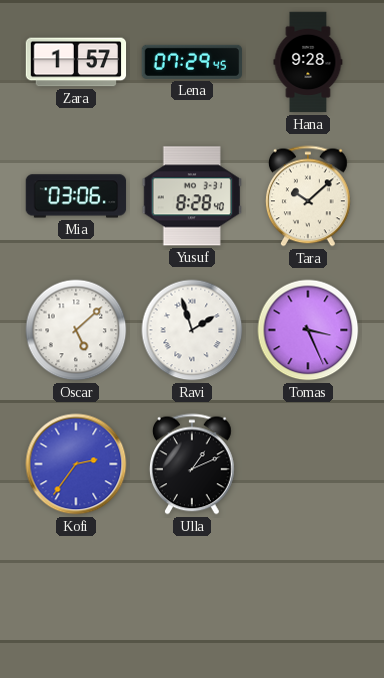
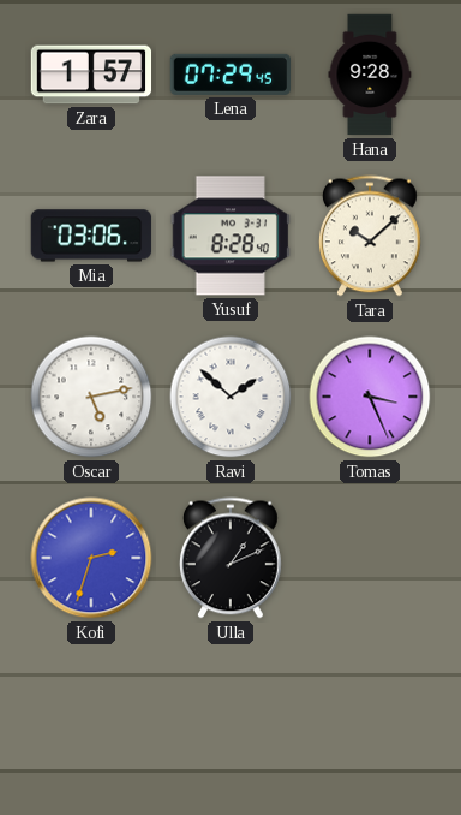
Oscar: 5:08 -> 5:13 (91, 397)
Ravi: 1:57 -> 1:52 (230, 397)
Kofi: 2:36 -> 2:33 (91, 558)
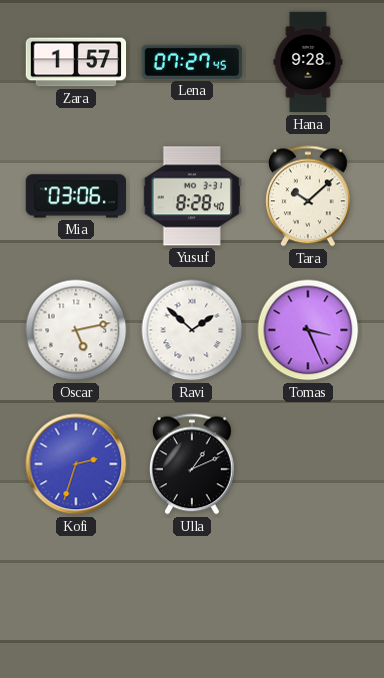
Lena: 07:29 -> 07:27 (191, 62)
